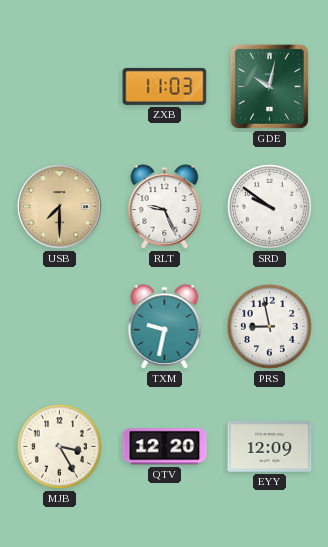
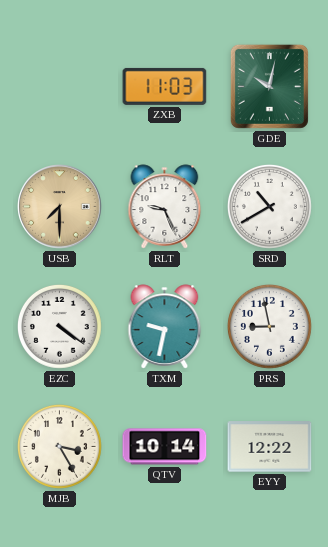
SRD: 9:51 -> 10:40 (270, 207)
EZC: none -> 4:21 (60, 327)
QTV: 12:20 -> 10:14 (165, 447)
EYY: 12:09 -> 12:22 (270, 447)
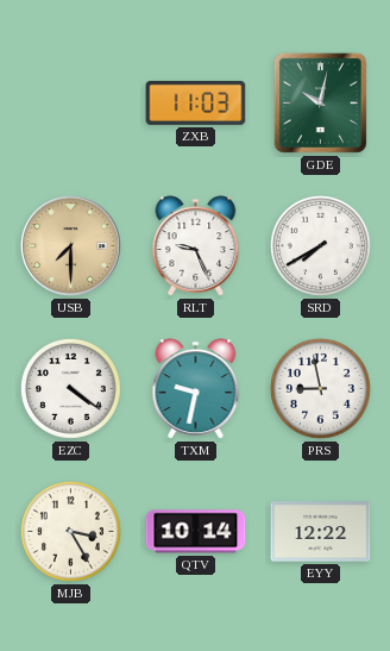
SRD: 10:40 -> 7:40 (321, 246)
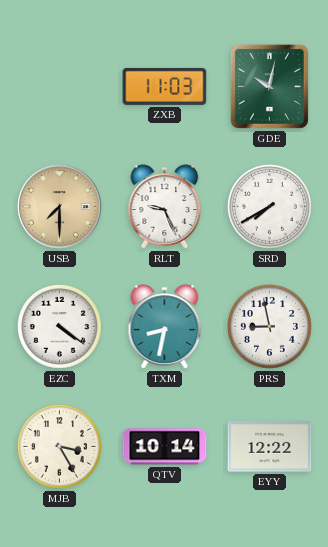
TXM: 9:32 -> 8:32 (165, 327)
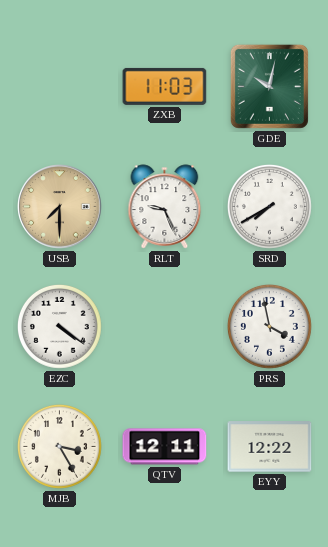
TXM: 8:32 -> none (165, 327)
PRS: 8:58 -> 3:58 (270, 327)
QTV: 10:14 -> 12:11 (165, 447)
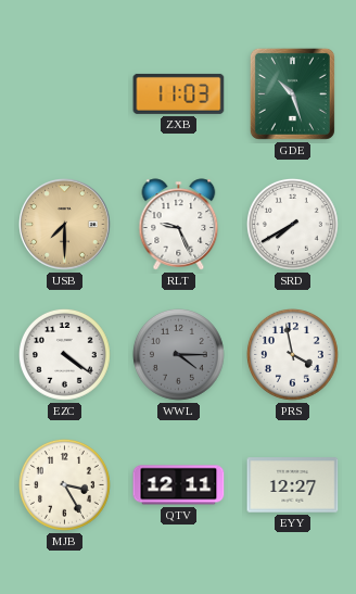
GDE: 10:02 -> 10:27 (292, 93)
WWL: none -> 4:15 (179, 355)
EYY: 12:22 -> 12:27 (293, 485)
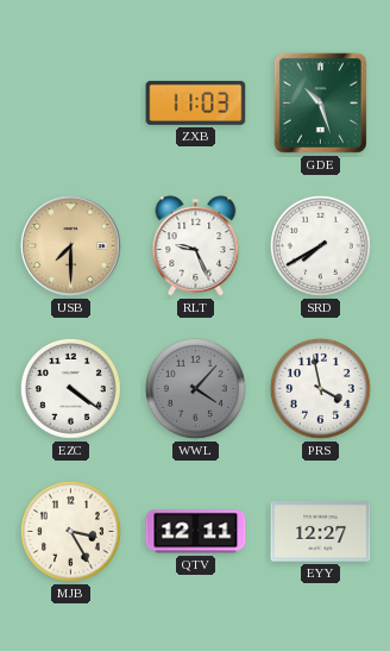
WWL: 4:15 -> 4:07 (196, 389)
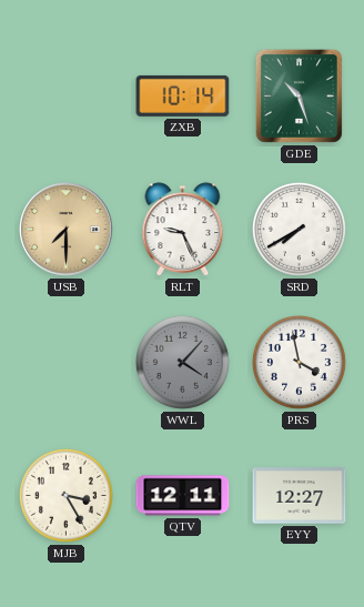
ZXB: 11:03 -> 10:14 (183, 95)
EZC: 4:21 -> none (71, 389)
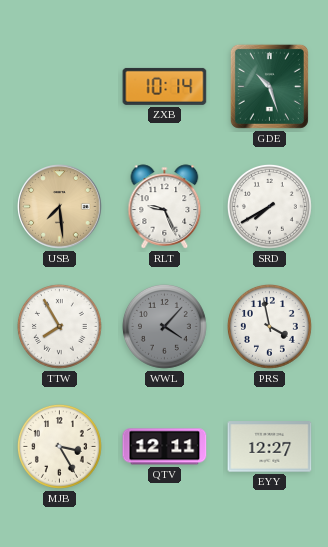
USB: 7:30 -> 7:29 (60, 207)
TTW: none -> 7:55 (60, 327)
